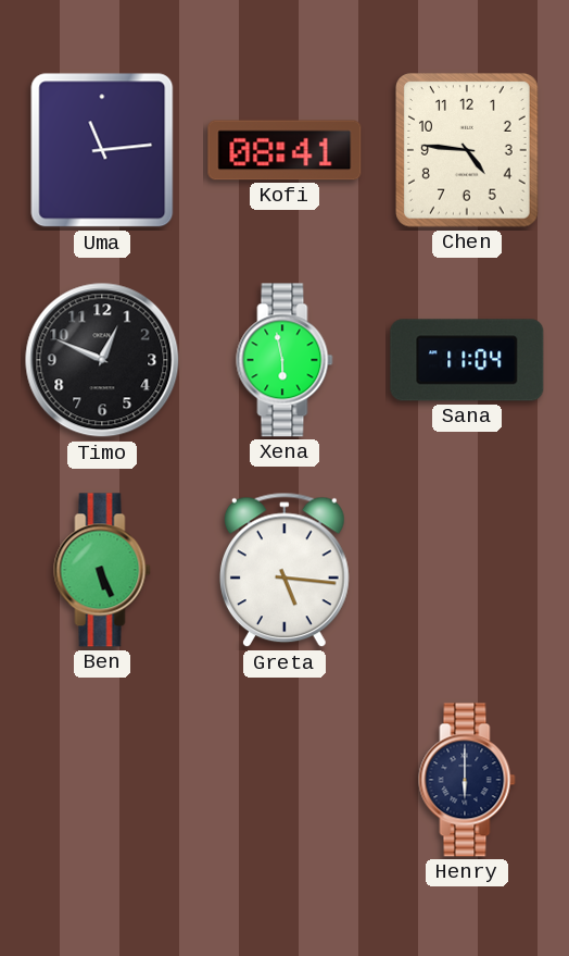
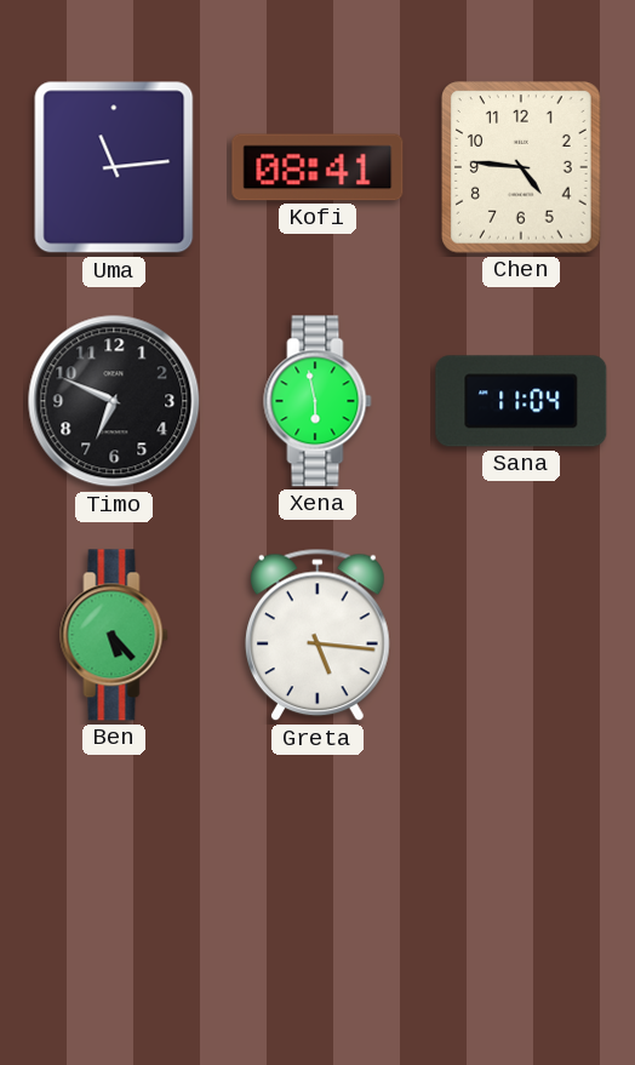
Timo: 12:49 -> 6:49 (114, 401)
Ben: 5:26 -> 5:23 (114, 635)
Henry: 6:00 -> none (467, 780)
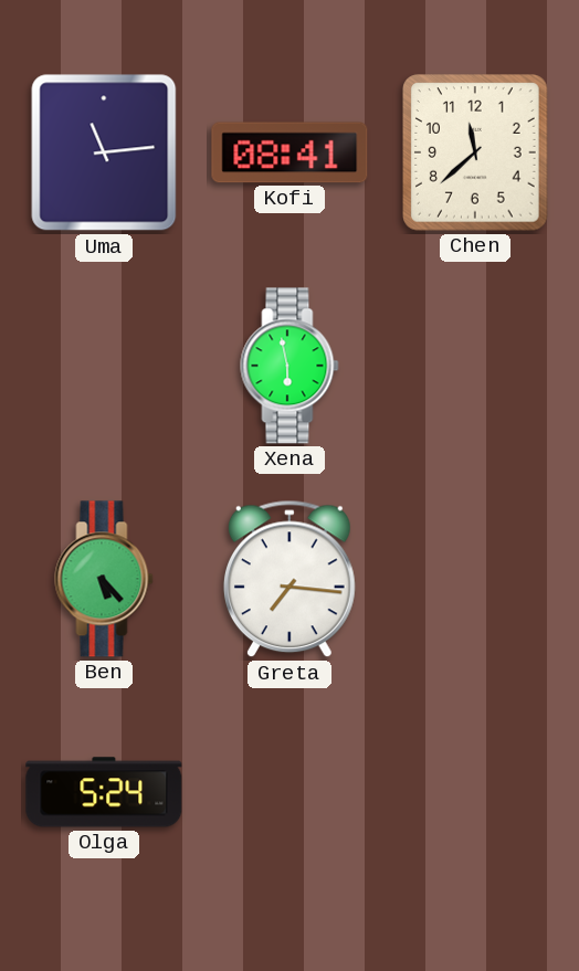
Chen: 4:46 -> 11:38 (476, 152)
Timo: 6:49 -> none (114, 401)
Sana: 11:04 -> none (521, 401)
Greta: 5:16 -> 7:16 (289, 579)
Olga: none -> 5:24 (104, 792)
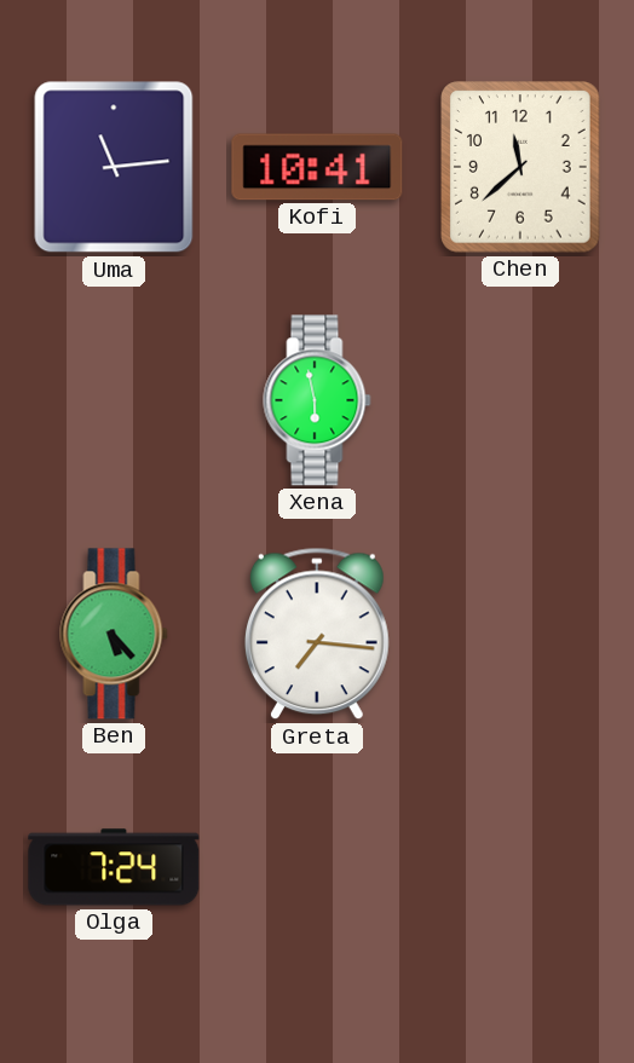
Kofi: 08:41 -> 10:41 (317, 167)
Olga: 5:24 -> 7:24 (114, 867)
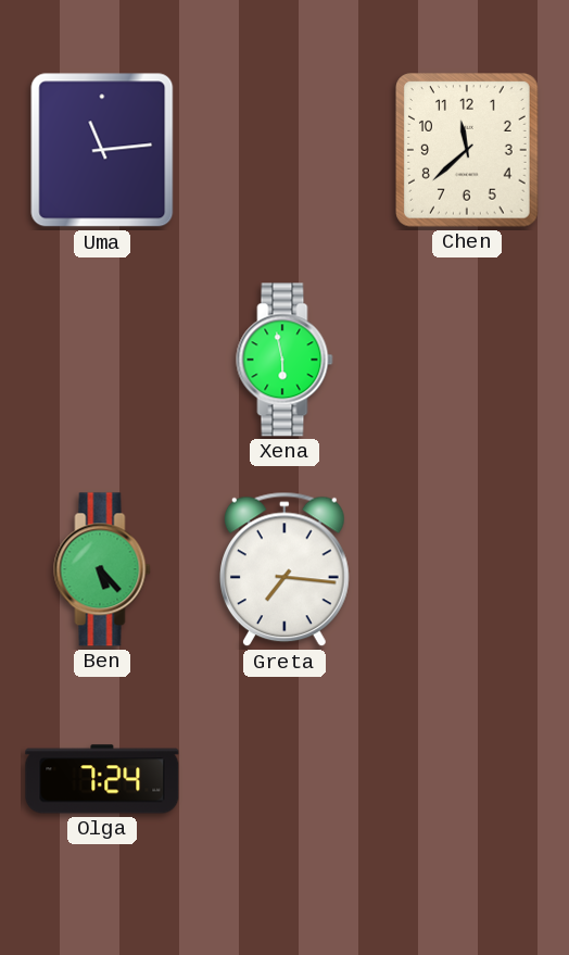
Kofi: 10:41 -> none (317, 167)
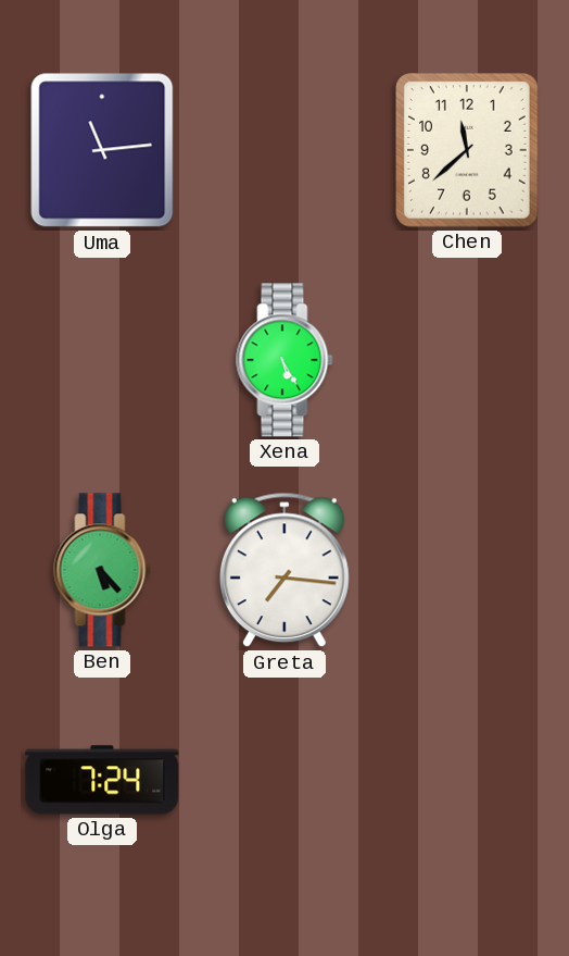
Xena: 5:58 -> 5:25 (284, 360)
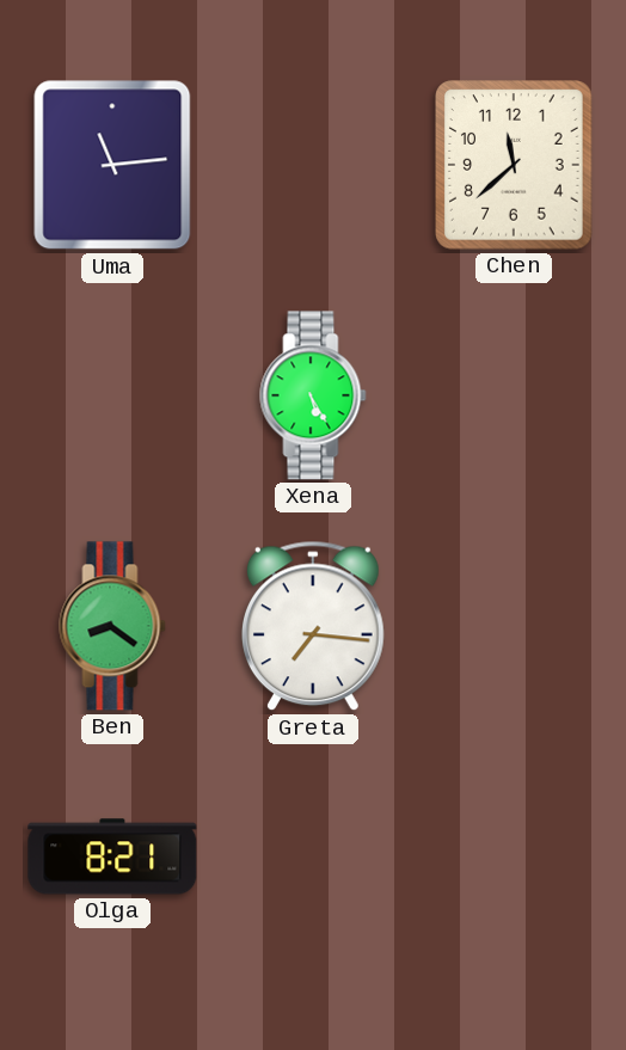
Ben: 5:23 -> 8:21 (112, 626)
Olga: 7:24 -> 8:21 (112, 856)
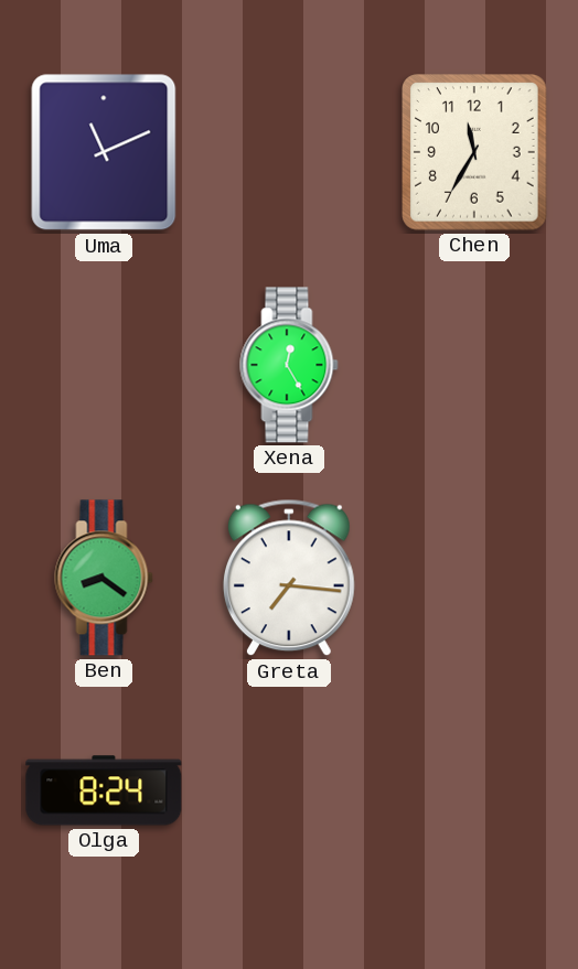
Uma: 11:14 -> 11:11 (104, 152)
Chen: 11:38 -> 11:35 (475, 152)
Xena: 5:25 -> 12:25 (289, 365)
Olga: 8:21 -> 8:24 (104, 790)
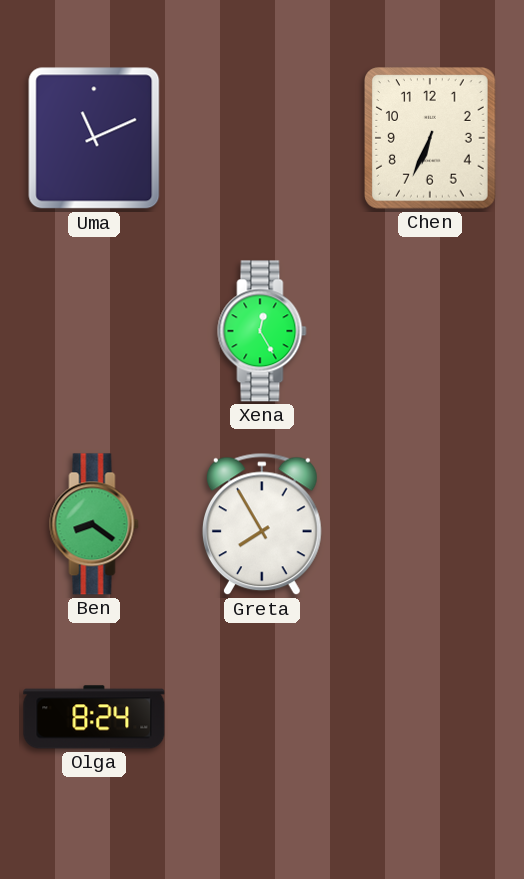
Chen: 11:35 -> 6:34 (431, 138)
Greta: 7:16 -> 7:55 (262, 524)
